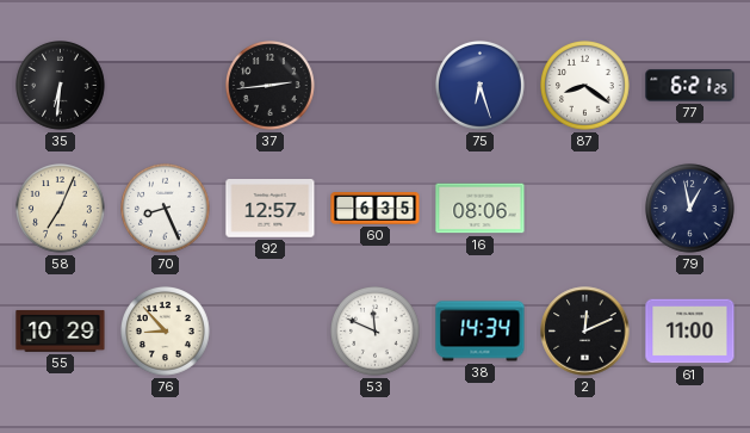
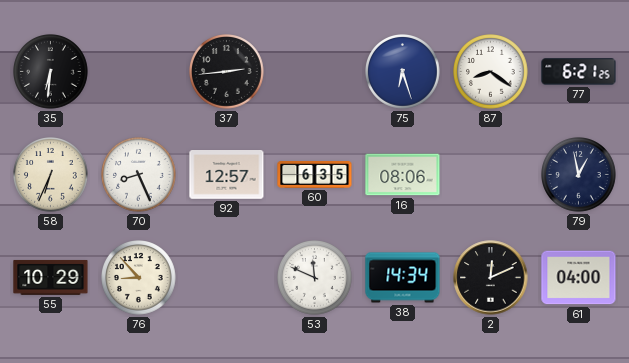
58: 7:04 -> 6:34 (51, 175)
61: 11:00 -> 04:00 (579, 278)
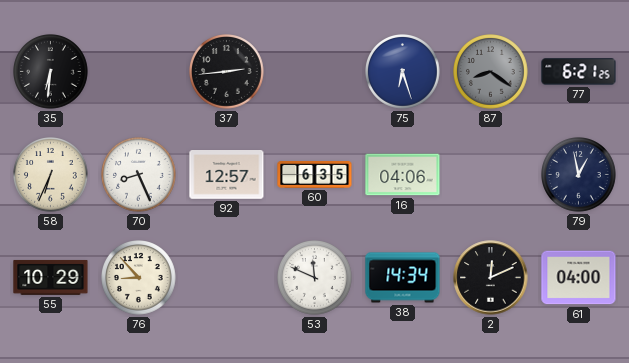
87 dial: white -> grey (491, 72)
16: 08:06 -> 04:06 (403, 175)
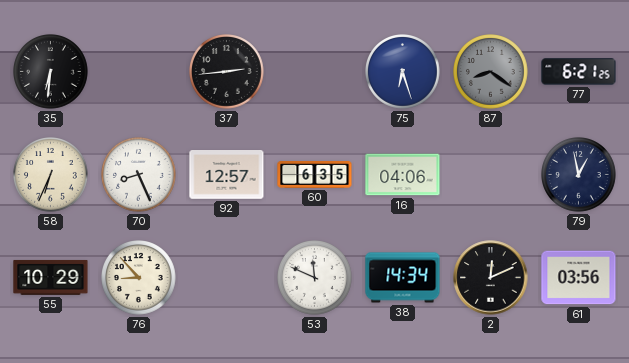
61: 04:00 -> 03:56 (579, 278)
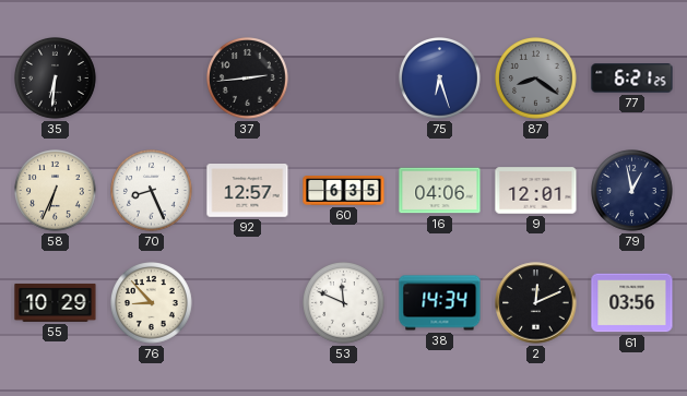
9: none -> 12:01 (536, 191)
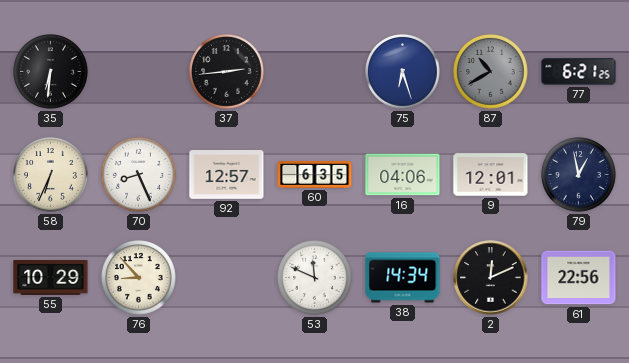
87: 8:21 -> 10:40 (491, 72)
61: 03:56 -> 22:56 (579, 278)
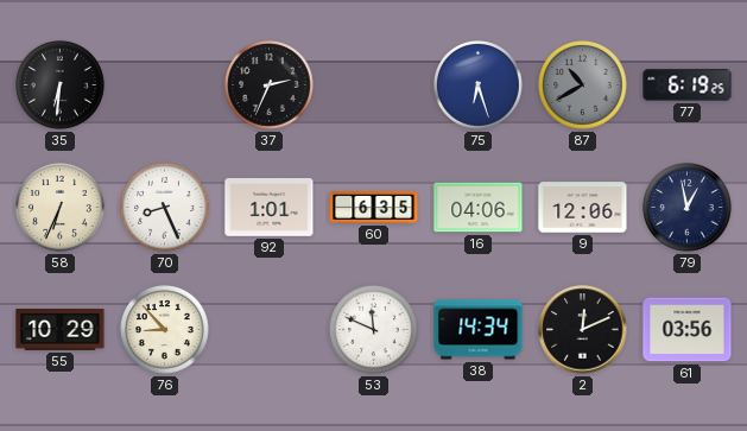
37: 2:44 -> 2:34 (270, 85)
77: 6:21 -> 6:19 (688, 85)
92: 12:57 -> 1:01 (270, 208)
9: 12:01 -> 12:06 (583, 208)
61: 22:56 -> 03:56 (688, 330)
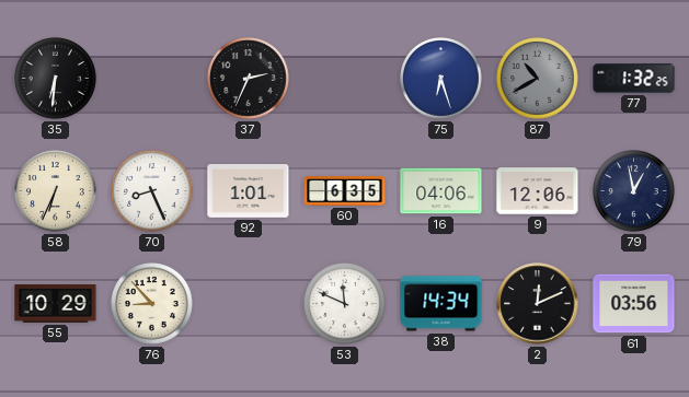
77: 6:19 -> 1:32 (634, 79)
